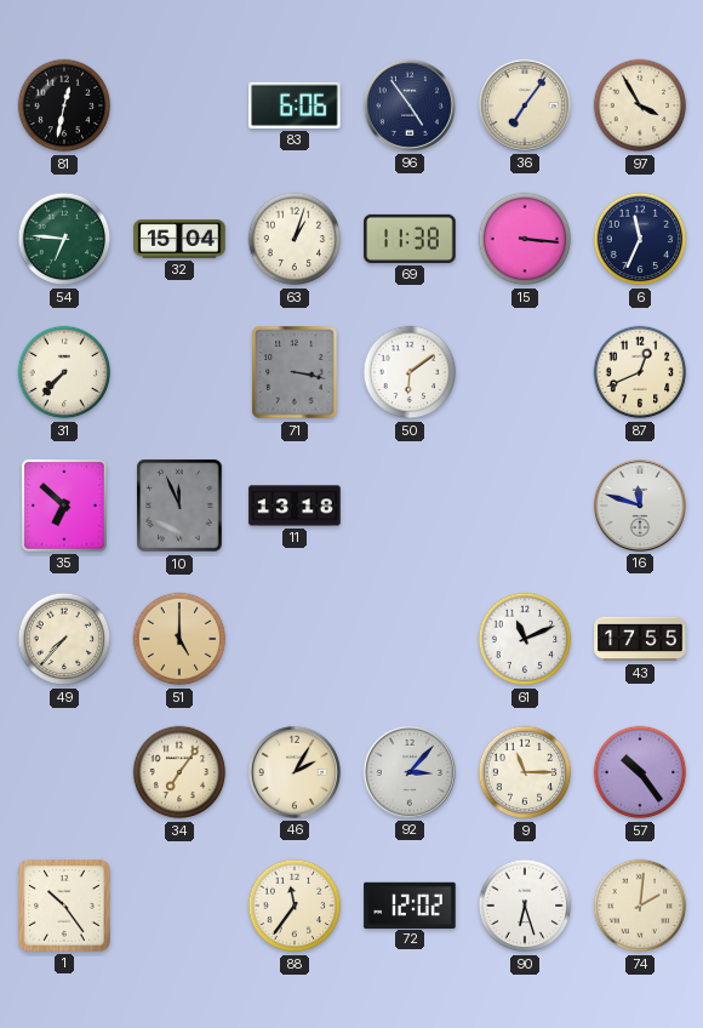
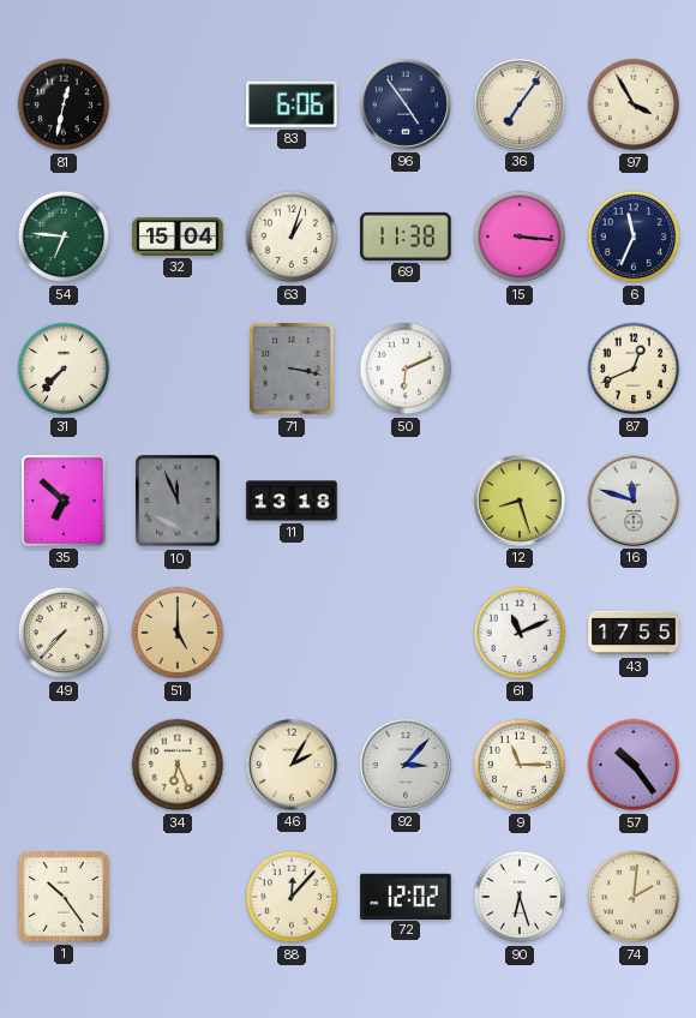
50: 6:09 -> 6:11 (406, 369)
12: none -> 8:27 (520, 501)
34: 7:06 -> 6:26 (178, 765)
88: 11:36 -> 12:07 (292, 897)
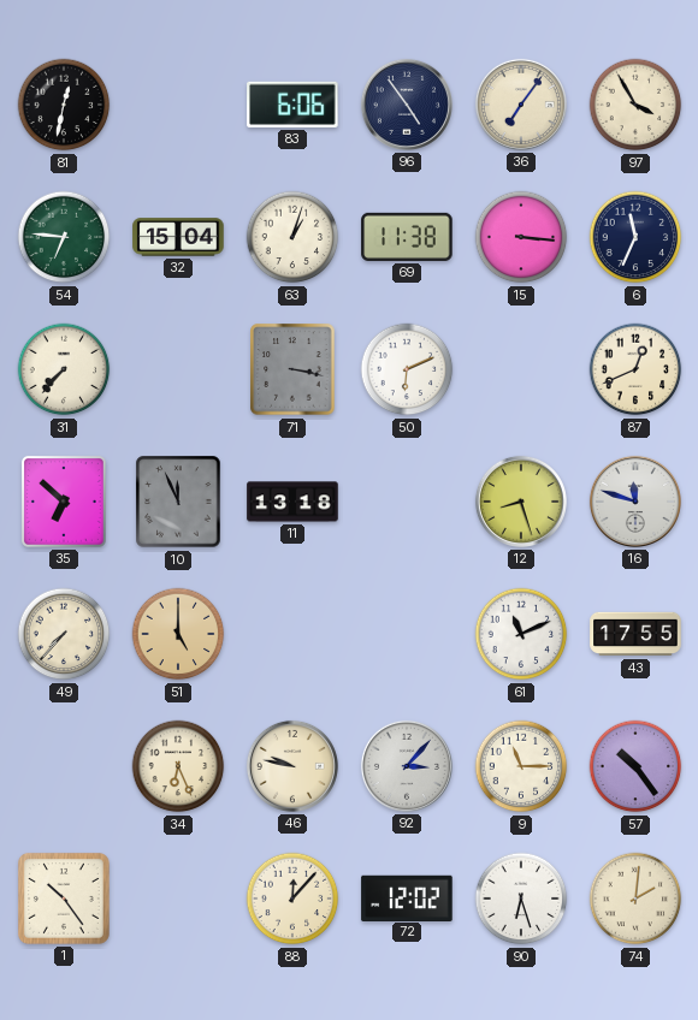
46: 2:05 -> 9:47 (292, 766)
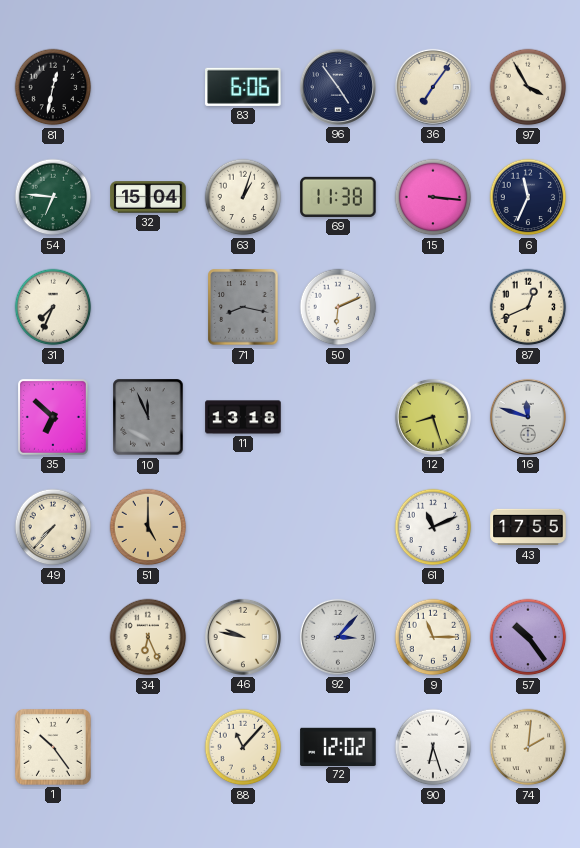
31: 7:37 -> 7:34 (53, 307)
71: 3:17 -> 8:17 (243, 307)
88: 12:07 -> 11:07 (243, 747)
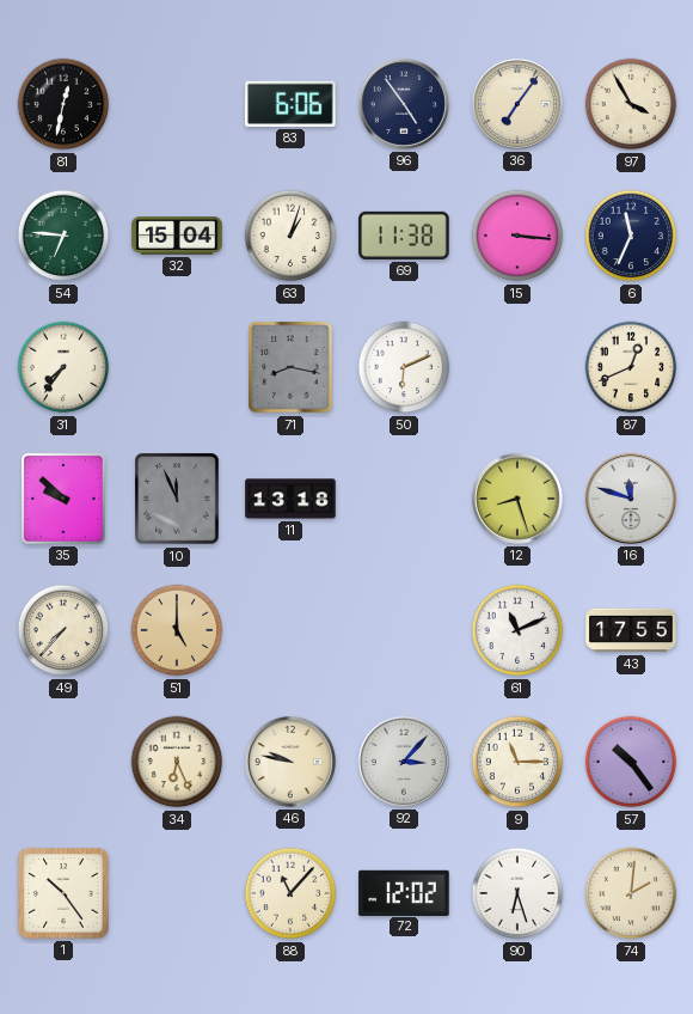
31: 7:34 -> 7:36 (63, 367)
35: 6:52 -> 9:52 (63, 499)
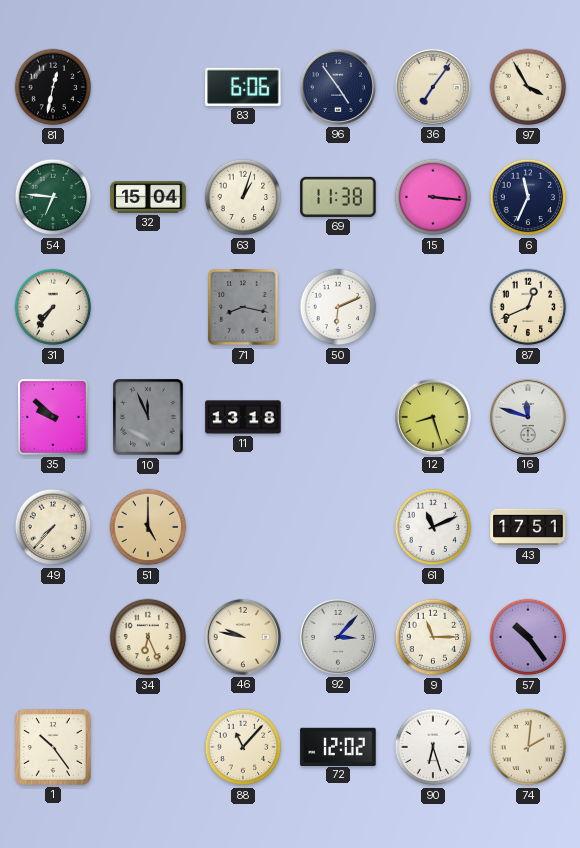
43: 17:55 -> 17:51 (528, 527)
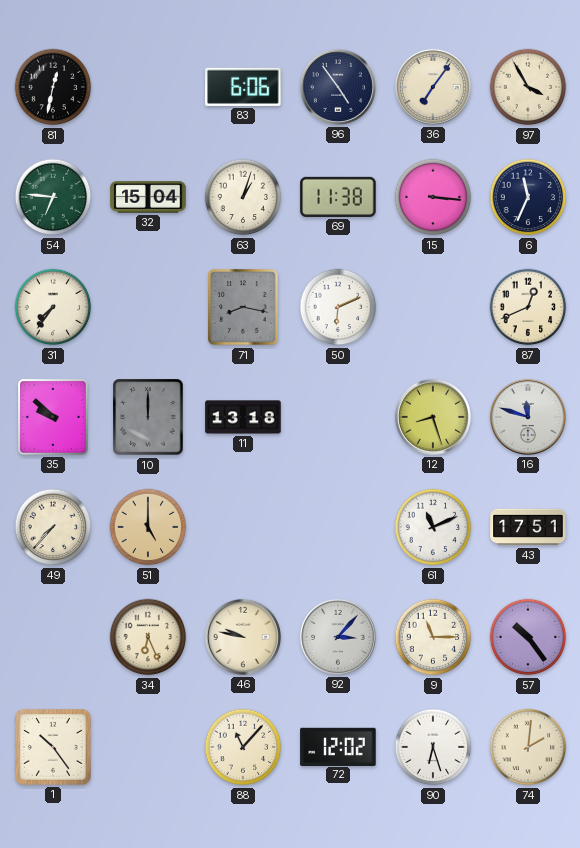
10: 11:56 -> 12:00 (148, 417)
